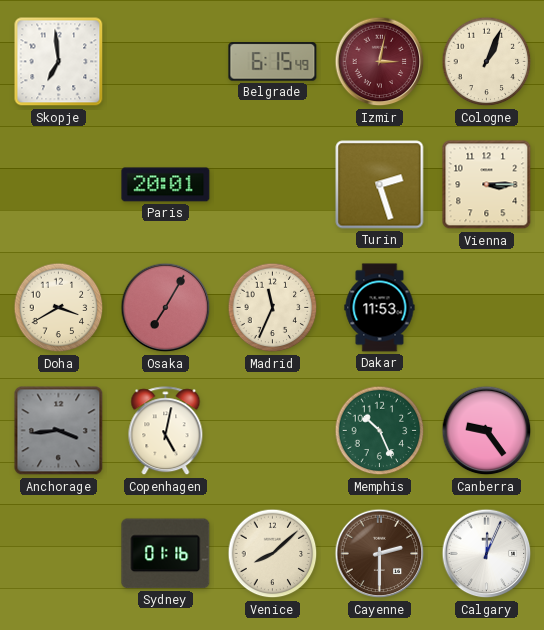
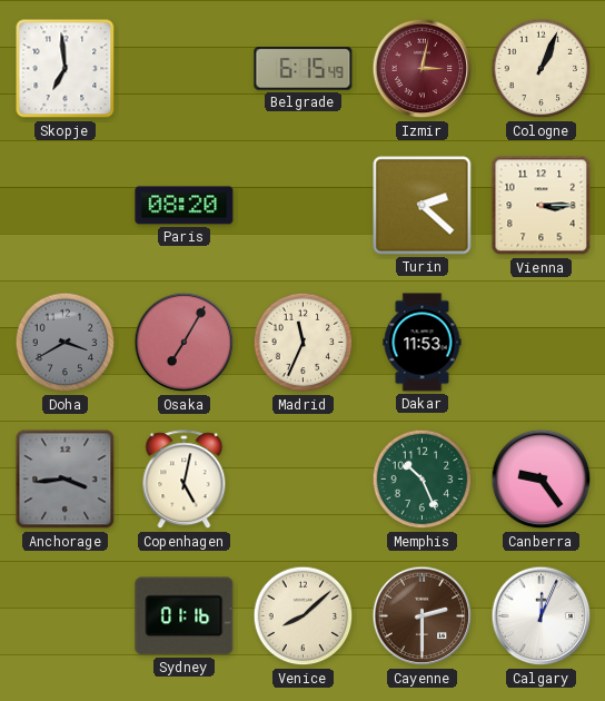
Paris: 20:01 -> 08:20 (185, 206)
Turin: 2:27 -> 2:22 (423, 206)
Doha dial: cream -> grey (66, 343)
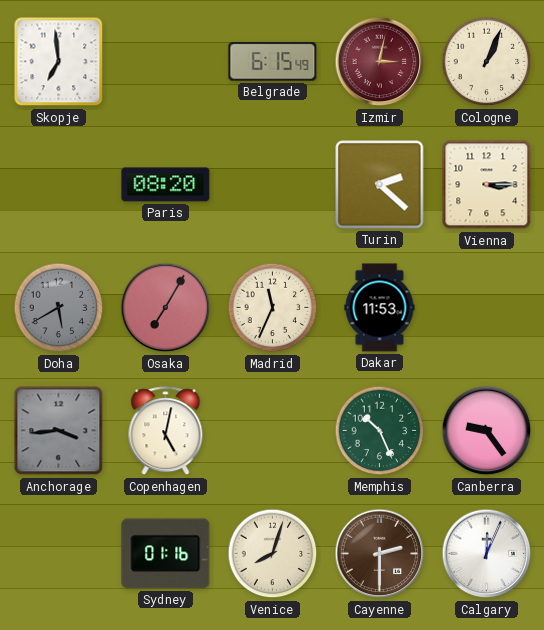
Doha: 3:40 -> 5:40 (59, 308)
Venice: 8:08 -> 8:03 (273, 554)
